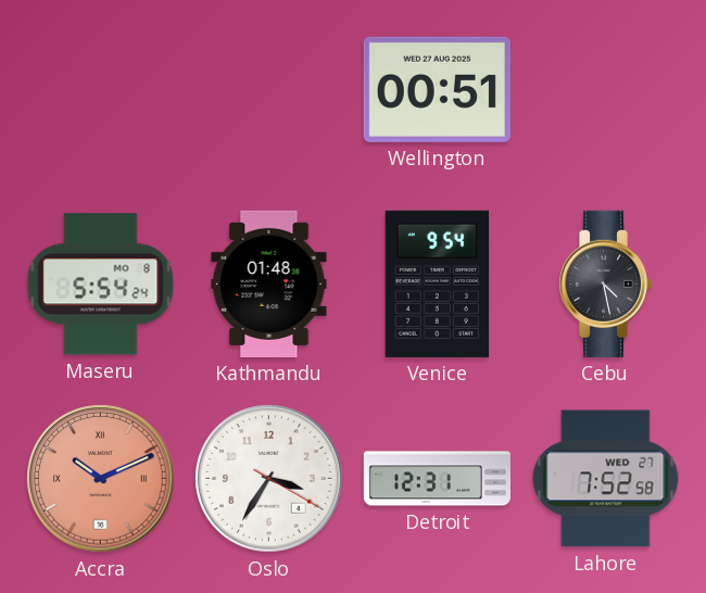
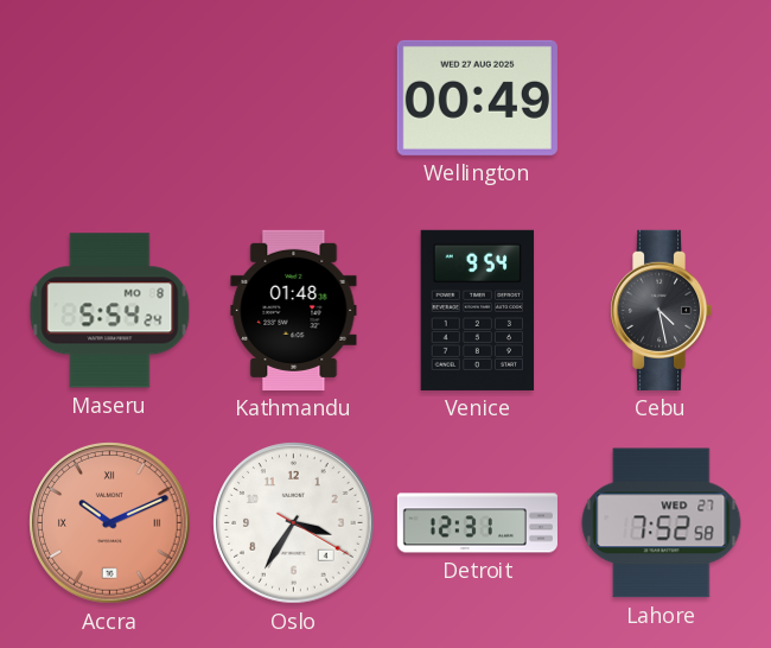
Wellington: 00:51 -> 00:49 (477, 97)
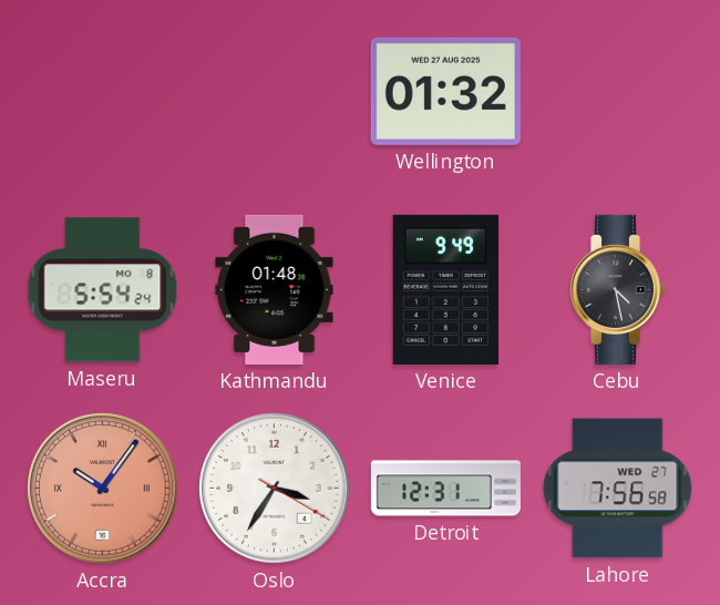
Wellington: 00:49 -> 01:32 (445, 91)
Venice: 9:54 -> 9:49 (446, 289)
Accra: 10:11 -> 10:06 (103, 489)
Lahore: 7:52 -> 7:56 (618, 489)
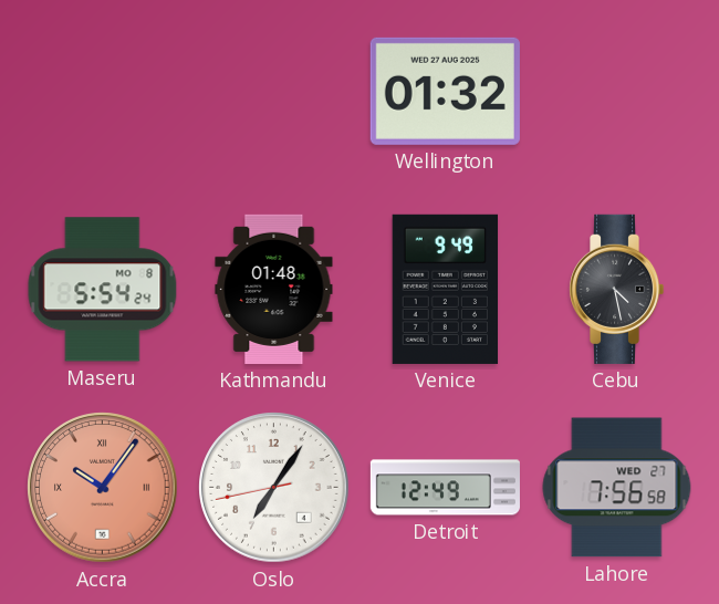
Oslo: 3:35 -> 7:05 (274, 488)
Detroit: 12:31 -> 12:49 (445, 488)
